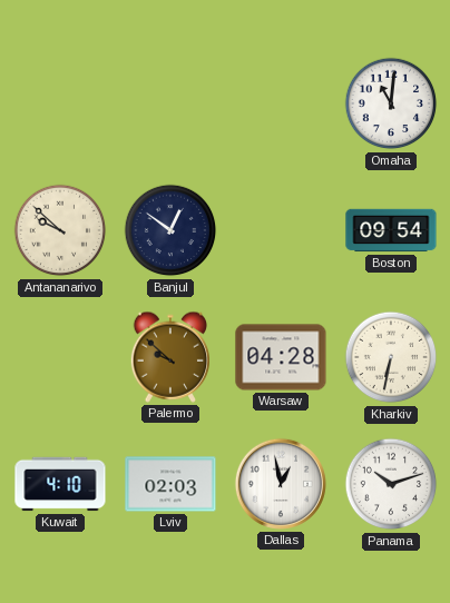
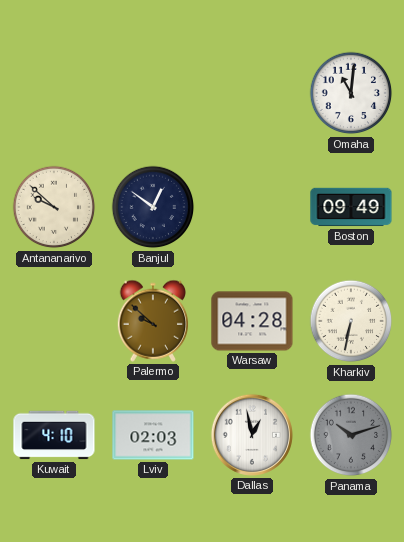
Boston: 09:54 -> 09:49 (351, 207)
Panama dial: white -> grey (351, 435)
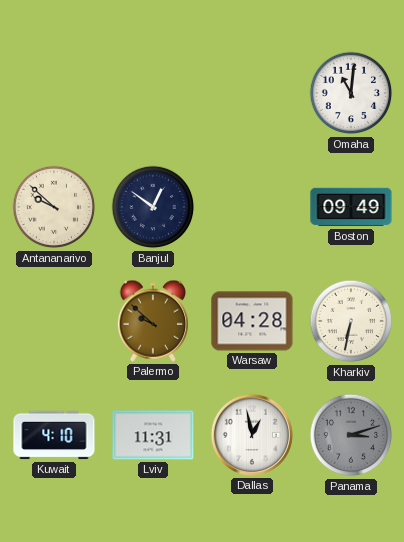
Lviv: 02:03 -> 11:31 (153, 435)
Panama: 10:12 -> 3:12 (351, 435)
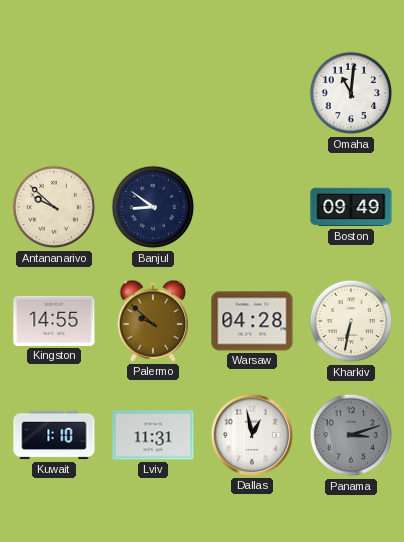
Banjul: 12:51 -> 8:51 (153, 207)
Kingston: none -> 14:55 (54, 321)
Kuwait: 4:10 -> 1:10 (54, 435)
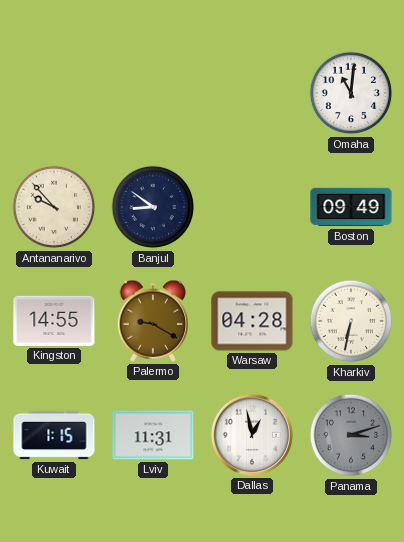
Antananarivo: 9:52 -> 9:53 (54, 207)
Palermo: 9:52 -> 9:20 (152, 321)
Kuwait: 1:10 -> 1:15 (54, 435)
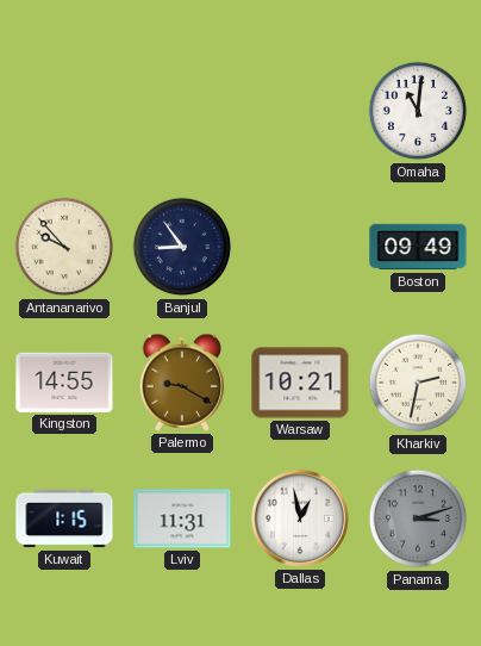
Banjul: 8:51 -> 8:54 (182, 247)
Warsaw: 04:28 -> 10:21 (300, 383)
Kharkiv: 6:32 -> 2:32 (418, 383)
